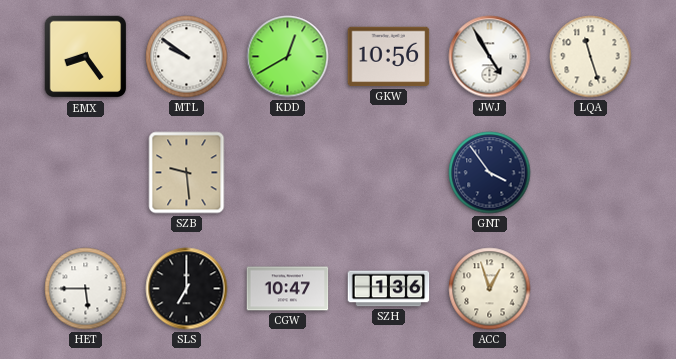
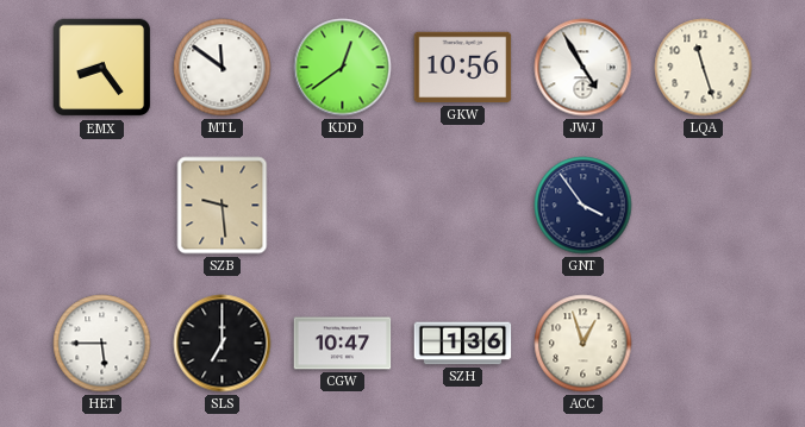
MTL: 9:51 -> 11:51 (223, 68)
KDD: 12:40 -> 12:39 (343, 68)
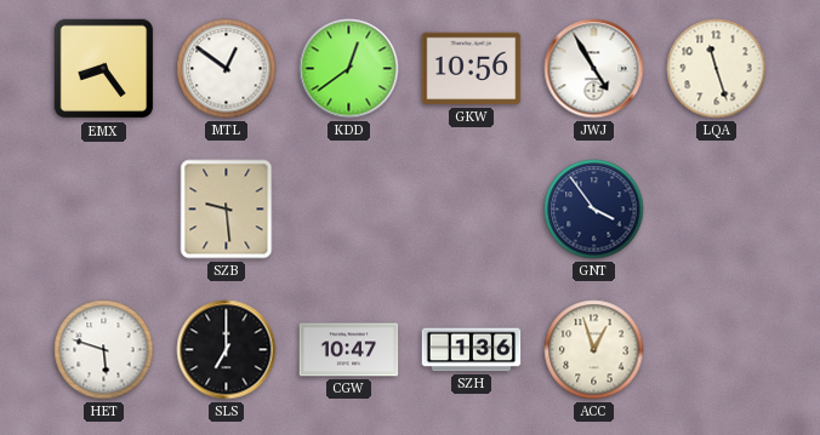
MTL: 11:51 -> 12:51 (227, 69)
HET: 5:45 -> 5:48 (104, 350)
